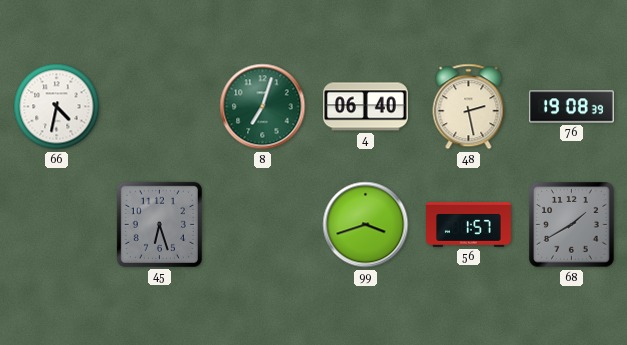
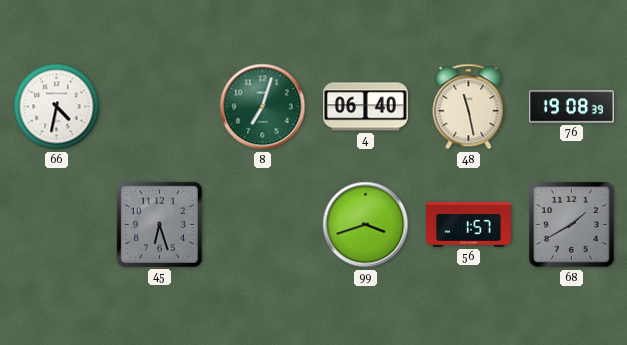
48: 2:28 -> 11:28 (469, 107)
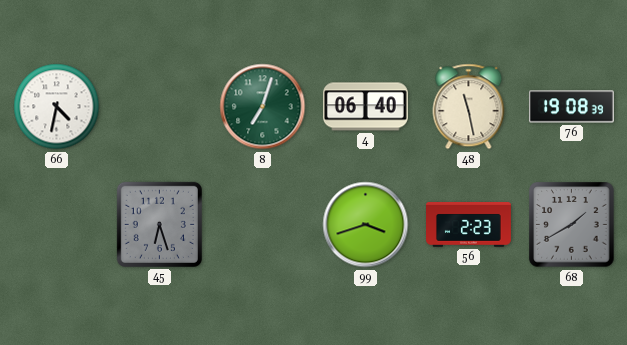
56: 1:57 -> 2:23 (469, 225)
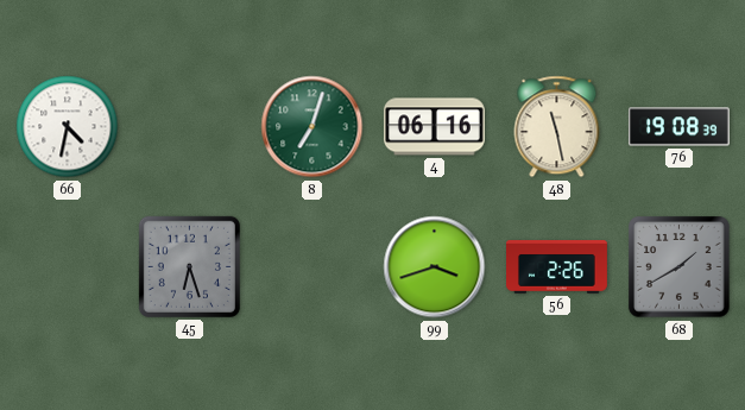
4: 06:40 -> 06:16 (434, 127)
56: 2:23 -> 2:26 (557, 267)
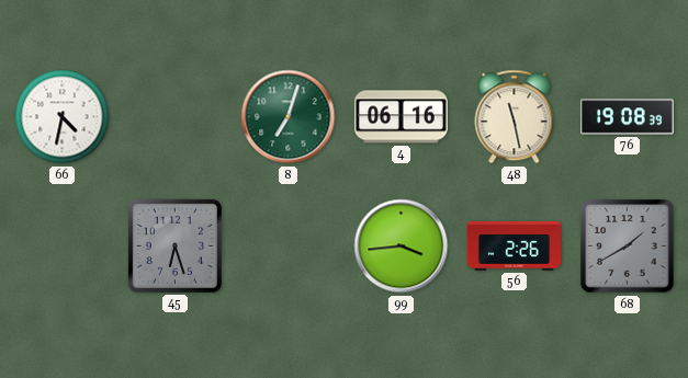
99: 3:42 -> 3:44 (402, 247)
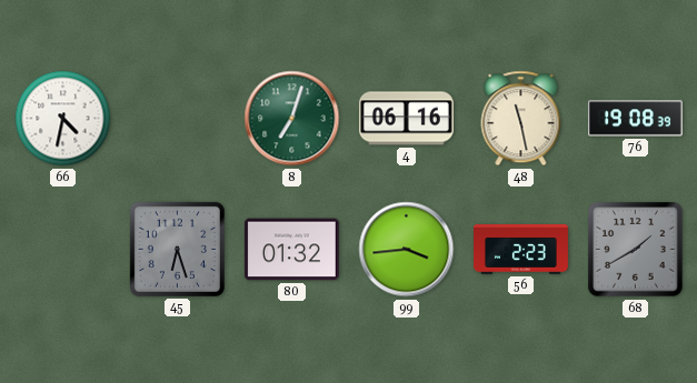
80: none -> 01:32 (291, 250)
56: 2:26 -> 2:23 (521, 250)
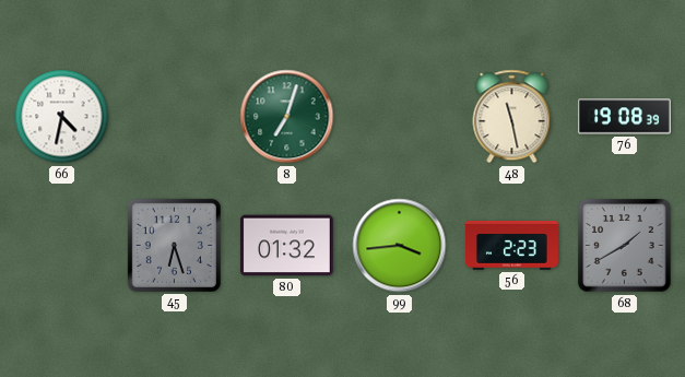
4: 06:16 -> none (406, 119)
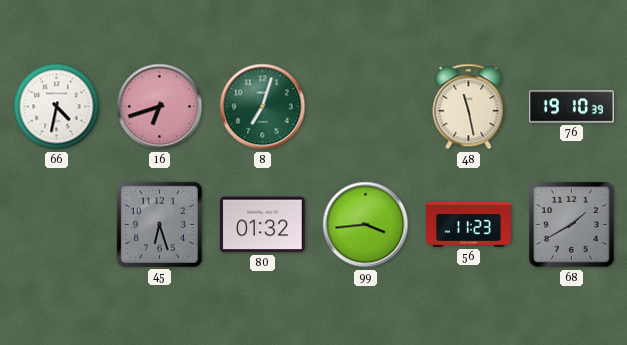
16: none -> 6:42 (160, 107)
76: 19:08 -> 19:10 (571, 107)
56: 2:23 -> 11:23 (469, 225)
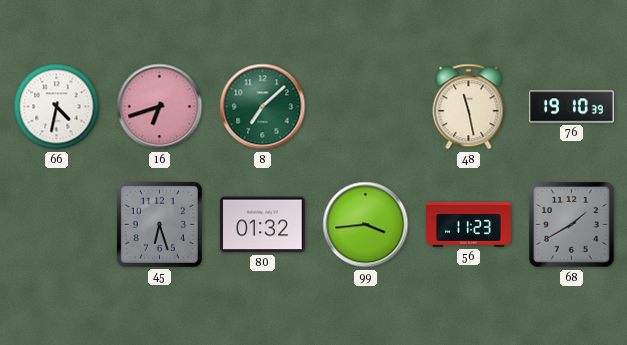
8: 7:03 -> 7:08 (263, 107)
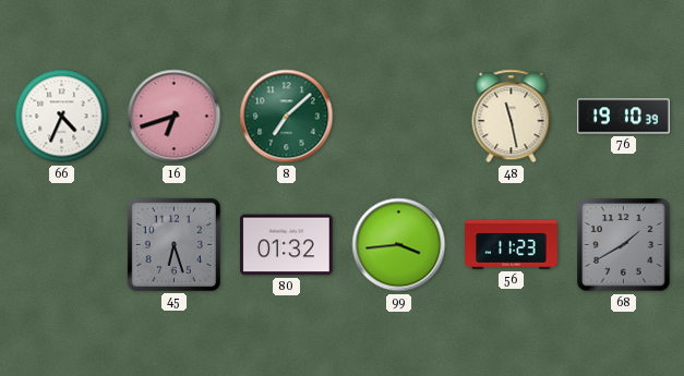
66: 4:32 -> 4:34 (62, 117)
